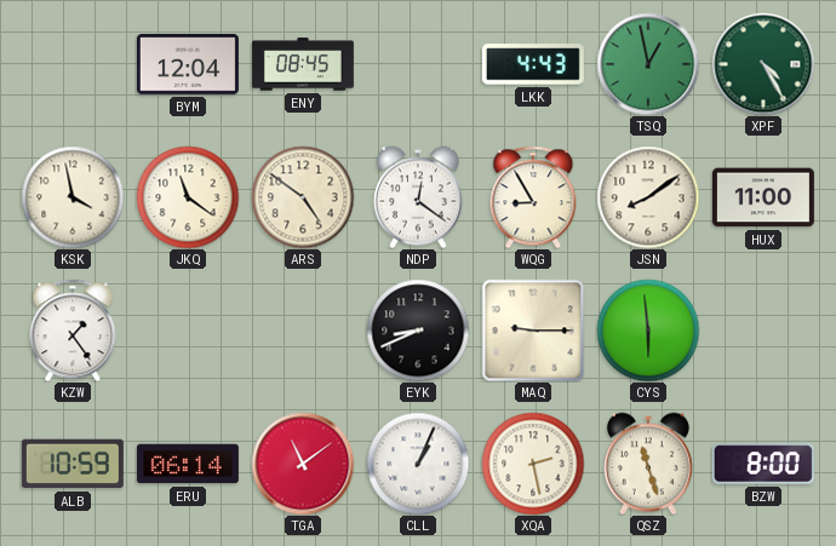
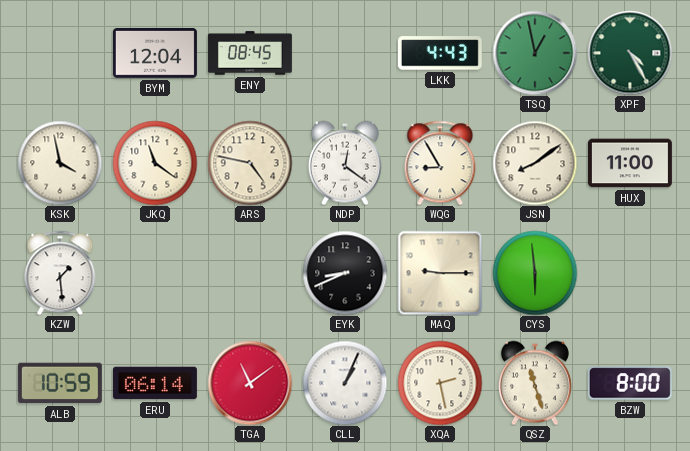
ARS: 4:51 -> 4:47 (250, 163)
KZW: 1:24 -> 1:29 (60, 273)
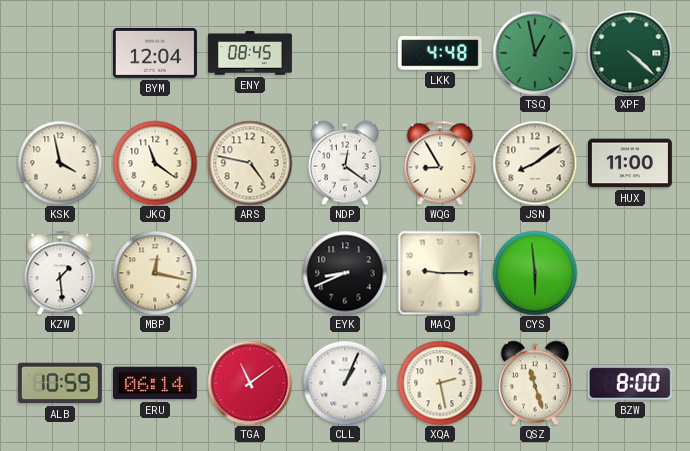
LKK: 4:43 -> 4:48 (440, 53)
XPF: 4:25 -> 4:22 (630, 53)
MBP: none -> 12:17 (155, 273)
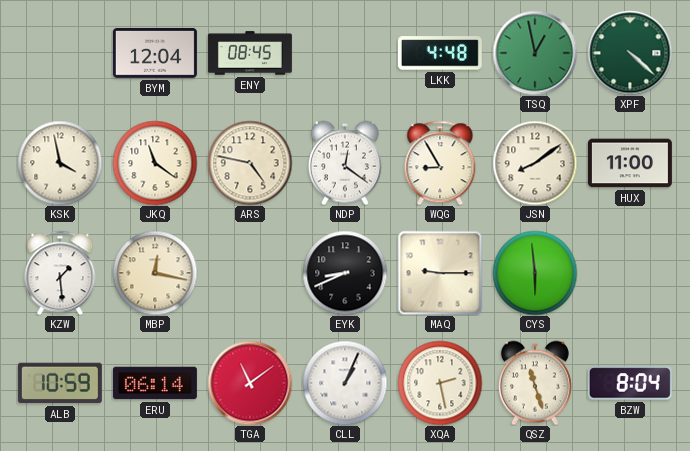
BZW: 8:00 -> 8:04 (630, 383)
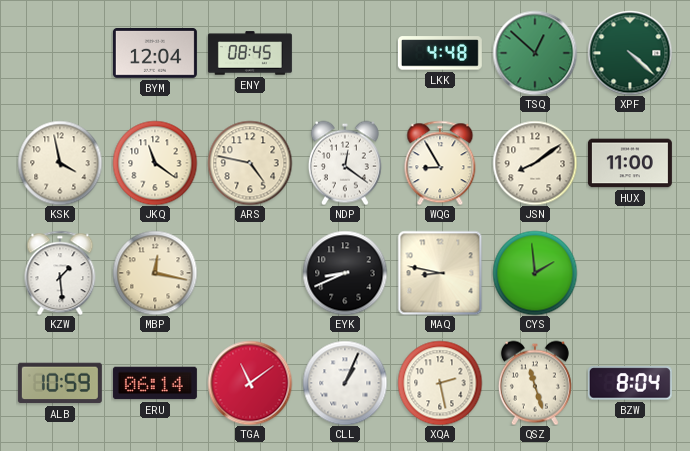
TSQ: 12:58 -> 12:52 (535, 53)
MAQ: 9:15 -> 8:47 (440, 273)
CYS: 5:59 -> 1:59 (535, 273)
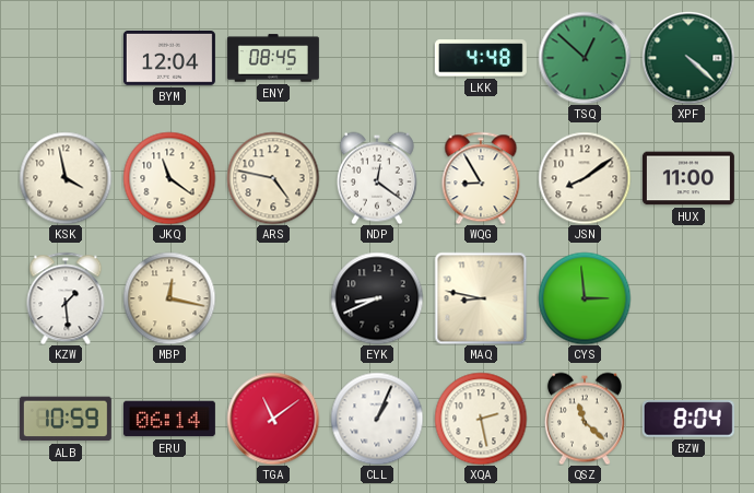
CYS: 1:59 -> 2:59 (585, 298)
QSZ: 11:27 -> 11:22 (585, 419)
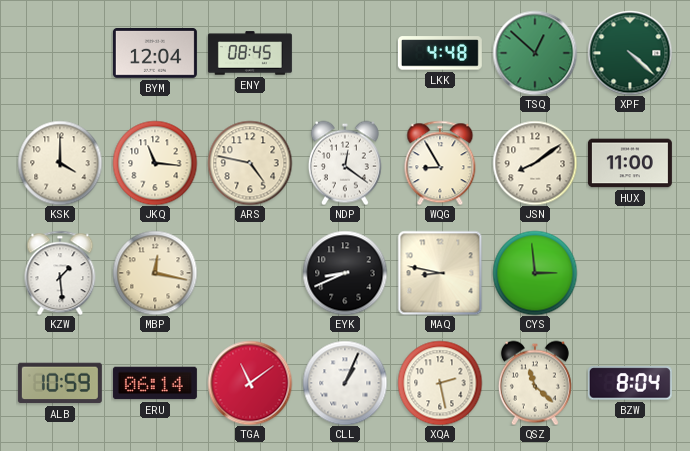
KSK: 3:58 -> 4:00 (60, 163)
JKQ: 11:21 -> 11:16 (155, 163)
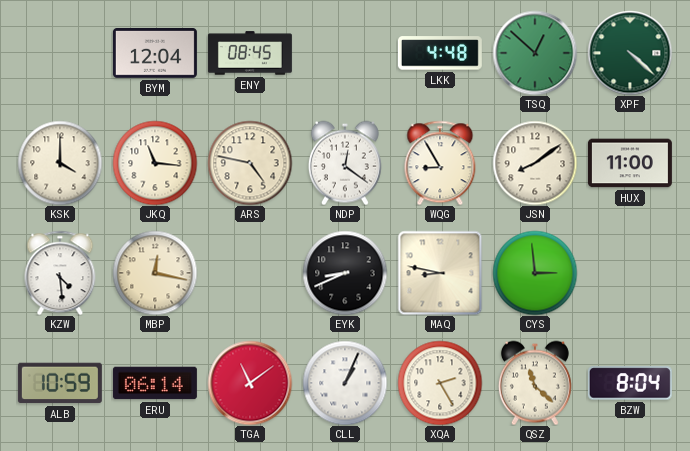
KZW: 1:29 -> 4:29 (60, 273)
XQA: 2:28 -> 2:25 (440, 383)
